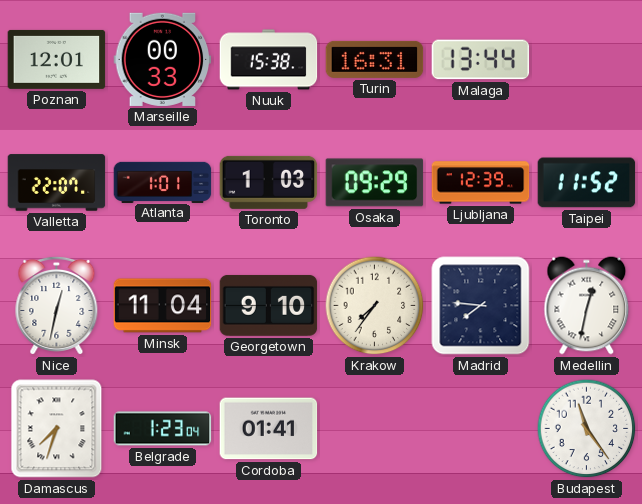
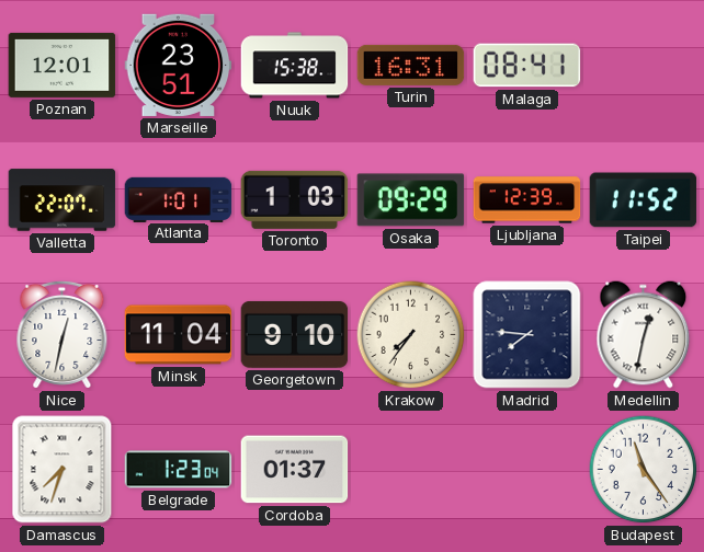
Marseille: 00:33 -> 23:51 (179, 65)
Malaga: 13:44 -> 08:41 (527, 66)
Cordoba: 01:41 -> 01:37 (295, 470)
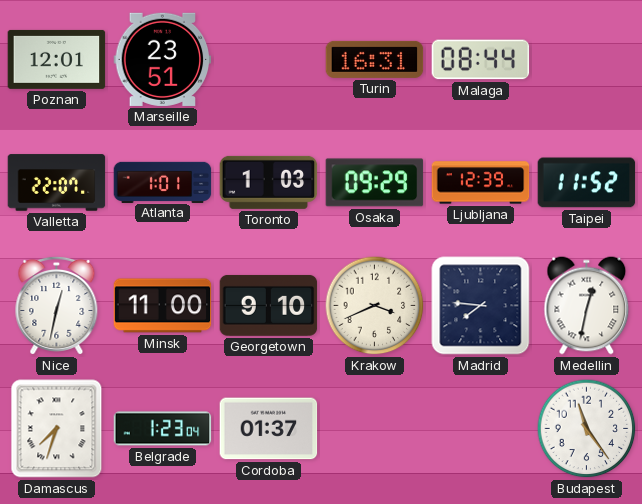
Nuuk: 15:38 -> none (295, 66)
Malaga: 08:41 -> 08:44 (481, 60)
Minsk: 11:04 -> 11:00 (163, 306)
Krakow: 7:36 -> 3:41 (375, 306)
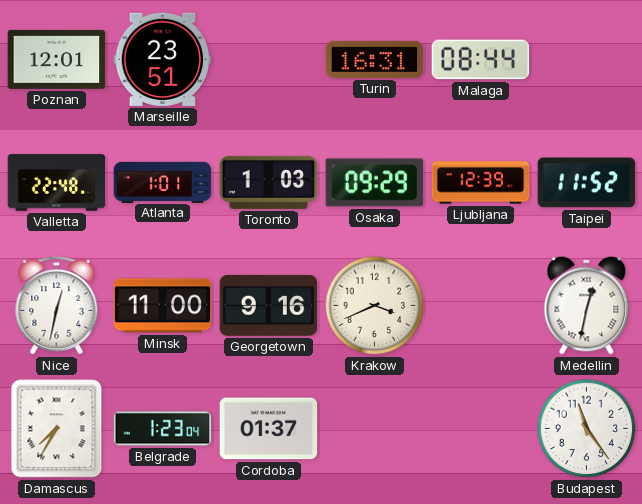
Valletta: 22:07 -> 22:48 (57, 183)
Georgetown: 9:10 -> 9:16 (269, 305)
Madrid: 7:46 -> none (481, 306)
Damascus: 7:33 -> 7:35 (57, 429)
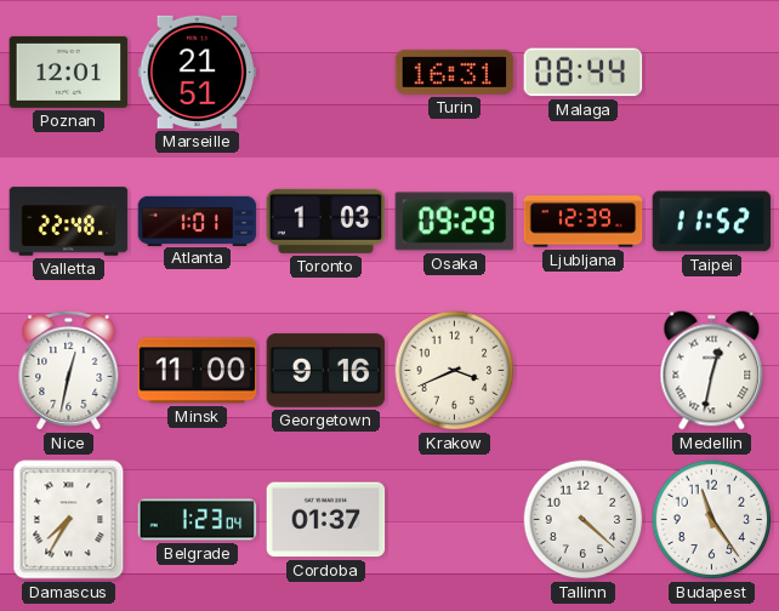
Marseille: 23:51 -> 21:51 (198, 72)
Tallinn: none -> 4:22 (584, 520)
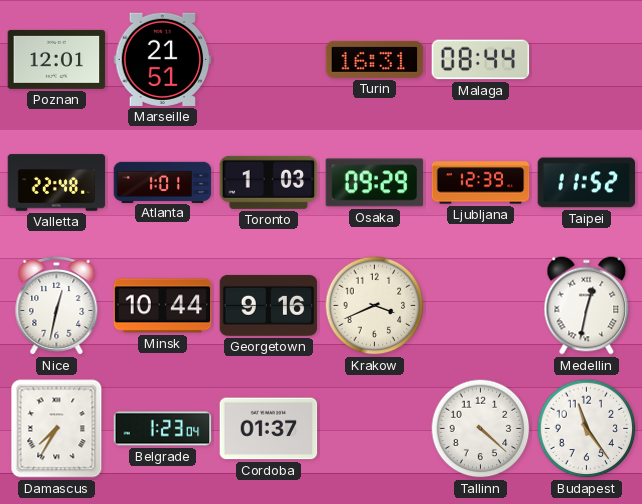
Minsk: 11:00 -> 10:44 (163, 306)
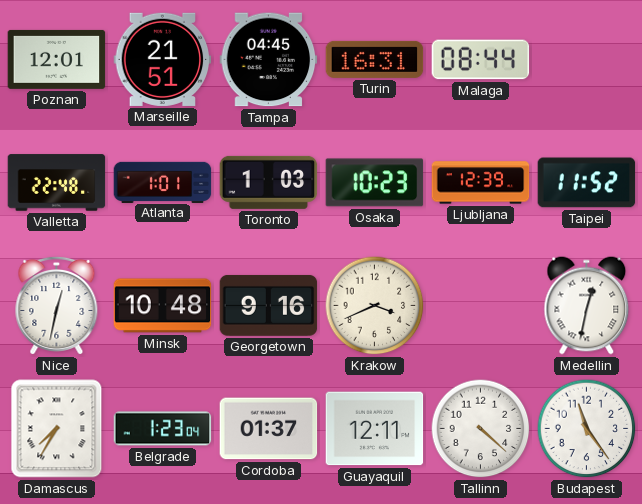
Tampa: none -> 04:45 (269, 60)
Osaka: 09:29 -> 10:23 (375, 183)
Minsk: 10:44 -> 10:48 (163, 306)
Guayaquil: none -> 12:11 (375, 429)
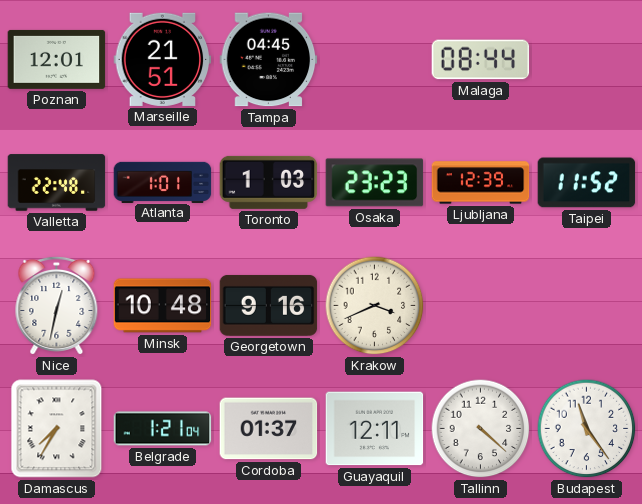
Turin: 16:31 -> none (375, 59)
Osaka: 10:23 -> 23:23 (375, 183)
Medellin: 12:32 -> none (587, 306)
Belgrade: 1:23 -> 1:21 (163, 429)
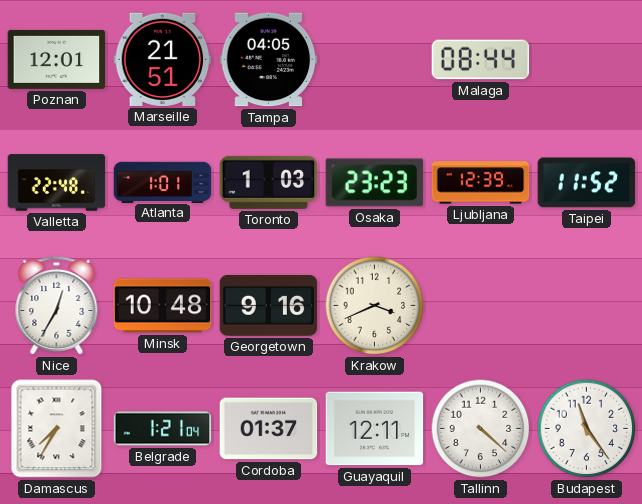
Tampa: 04:45 -> 04:05 (269, 60)
Nice: 12:32 -> 12:35 (57, 305)
